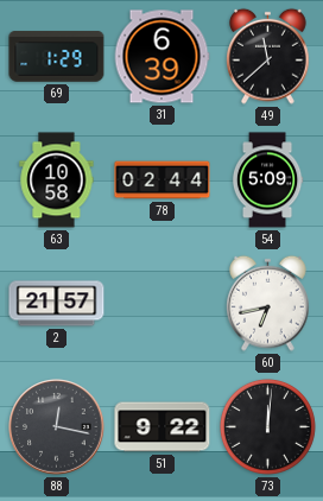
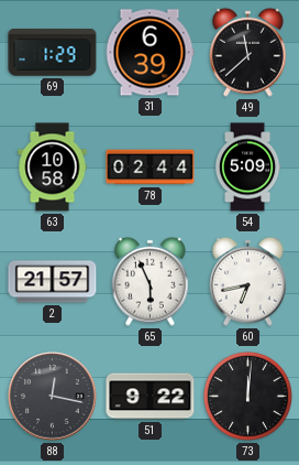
65: none -> 5:56 (151, 281)
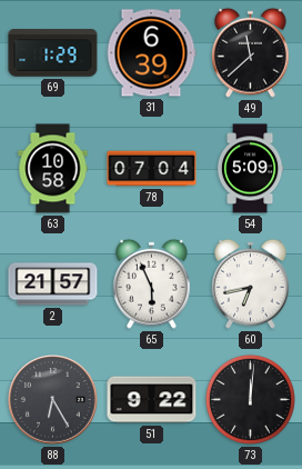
78: 02:44 -> 07:04 (152, 169)
88: 12:17 -> 6:25 (53, 400)
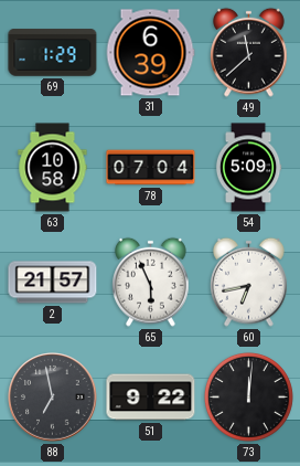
88: 6:25 -> 6:58 (53, 398)
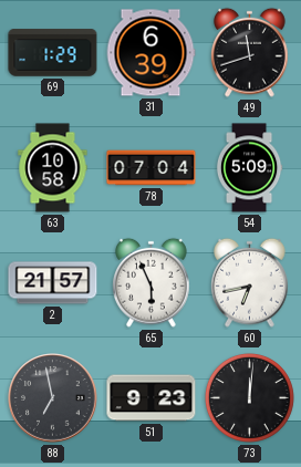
49: 11:38 -> 11:42 (250, 52)
51: 9:22 -> 9:23 (152, 398)
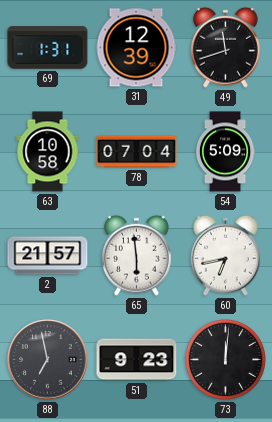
69: 1:29 -> 1:31 (48, 48)
31: 6:39 -> 12:39 (136, 48)
65: 5:56 -> 5:59 (137, 255)
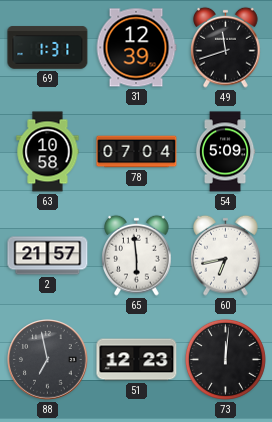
51: 9:23 -> 12:23 (137, 360)
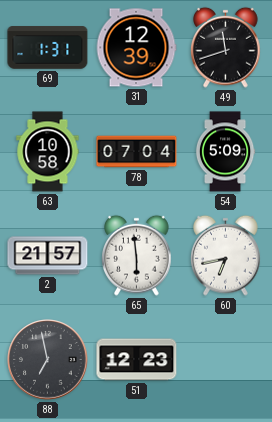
73: 12:01 -> none (225, 359)
